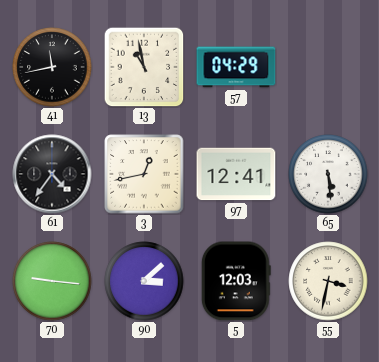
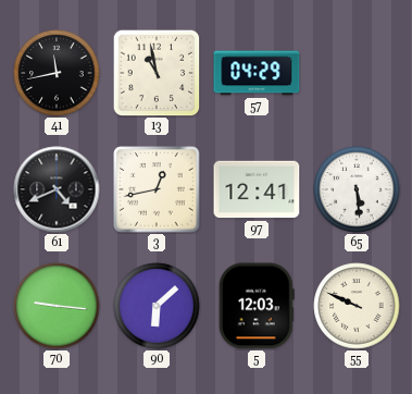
61: 4:36 -> 4:41 (57, 189)
90: 3:08 -> 6:08 (157, 306)
55: 3:32 -> 9:49 (357, 306)
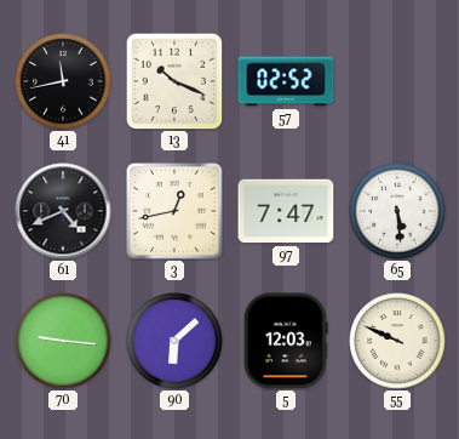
13: 10:58 -> 10:19 (174, 81)
57: 04:29 -> 02:52 (286, 81)
97: 12:41 -> 7:47 (286, 211)
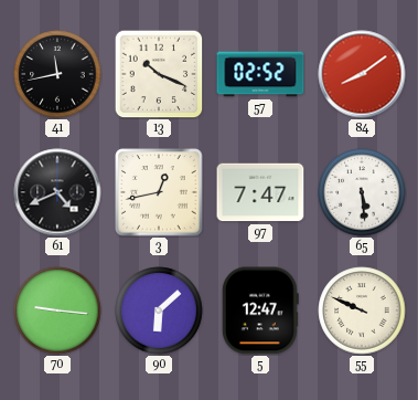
84: none -> 8:09 (362, 74)
5: 12:03 -> 12:47 (260, 310)
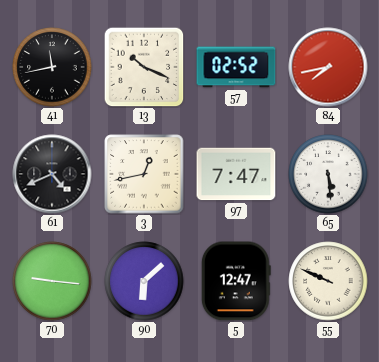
84: 8:09 -> 7:43 (328, 67)
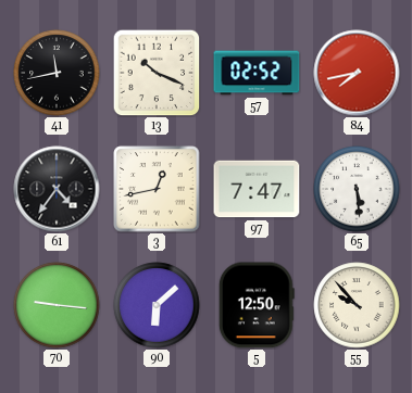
61: 4:41 -> 4:36 (57, 189)
5: 12:47 -> 12:50 (257, 305)
55: 9:49 -> 9:53 (357, 305)
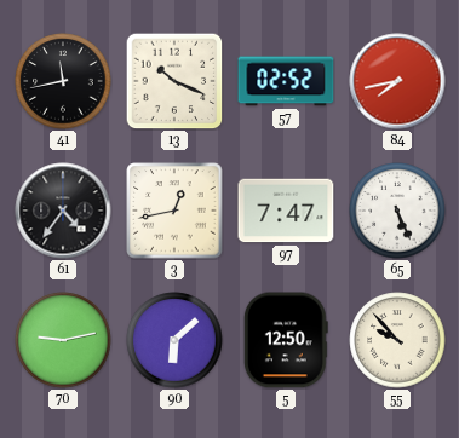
65: 5:29 -> 5:26 (397, 211)
70: 9:16 -> 9:13 (63, 340)
